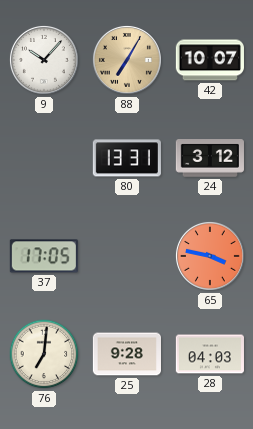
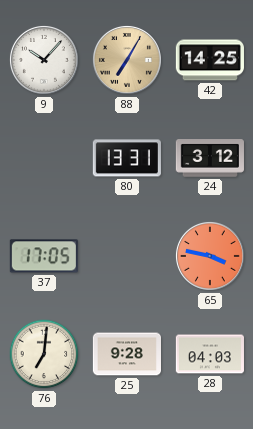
42: 10:07 -> 14:25 (210, 60)
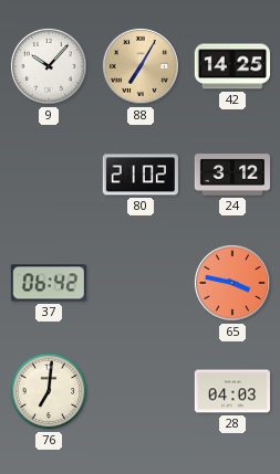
80: 13:31 -> 21:02 (141, 175)
37: 17:05 -> 06:42 (49, 283)
25: 9:28 -> none (126, 354)
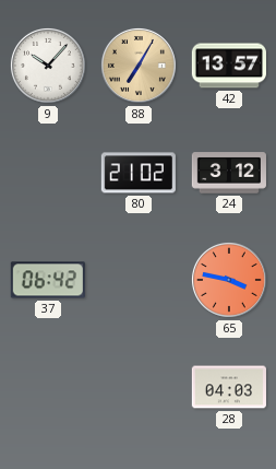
42: 14:25 -> 13:57 (229, 66)
76: 7:01 -> none (49, 391)
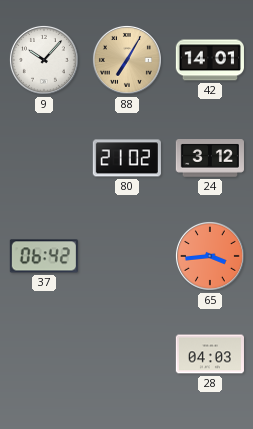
42: 13:57 -> 14:01 (210, 60)
65: 3:47 -> 3:44 (210, 256)
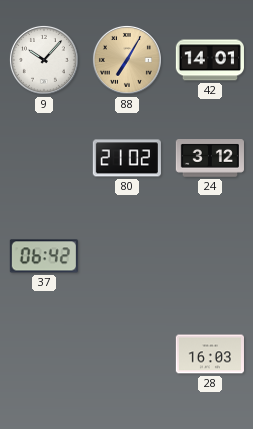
65: 3:44 -> none (210, 256)
28: 04:03 -> 16:03 (209, 354)
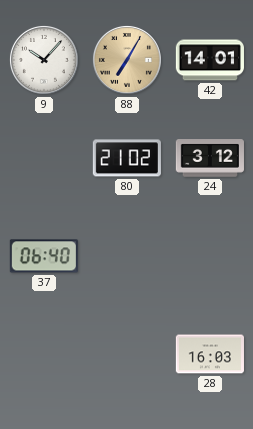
37: 06:42 -> 06:40 (44, 256)
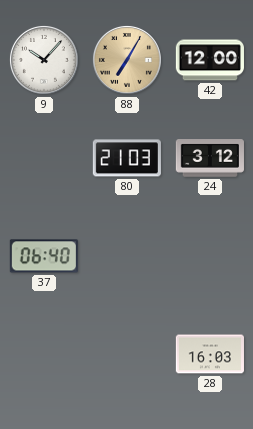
42: 14:01 -> 12:00 (210, 60)
80: 21:02 -> 21:03 (127, 158)
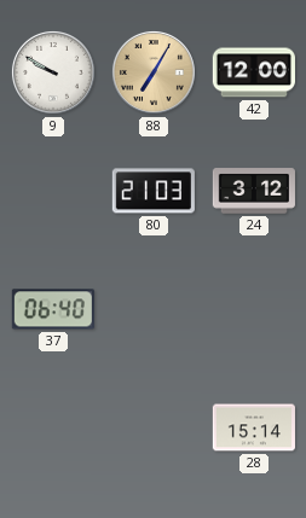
9: 10:07 -> 9:50 (53, 72)
28: 16:03 -> 15:14 (253, 427)
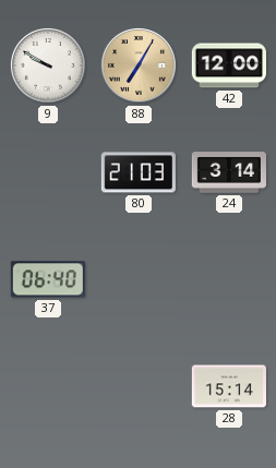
24: 3:12 -> 3:14 (229, 172)
